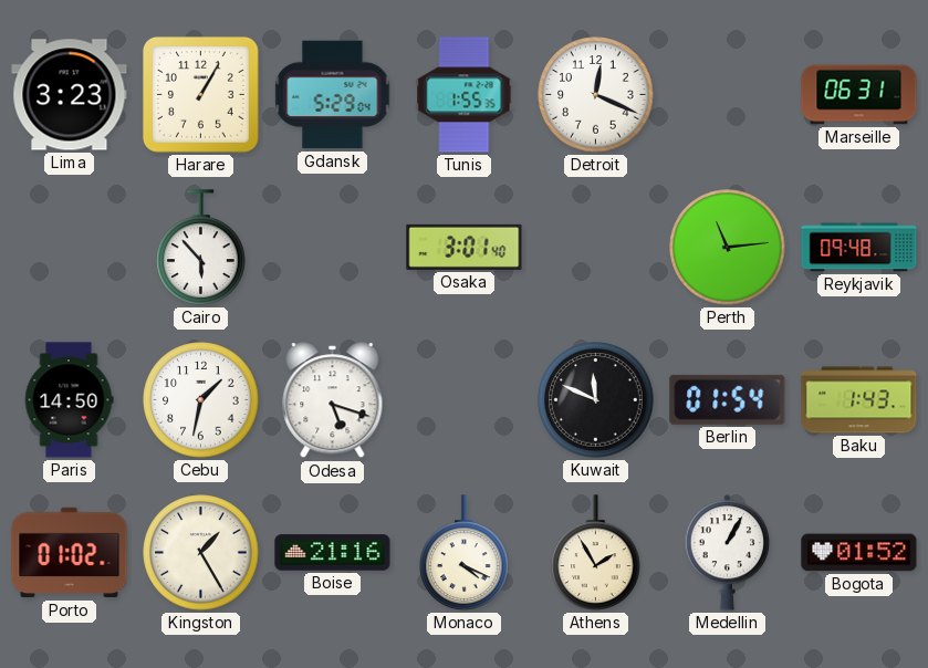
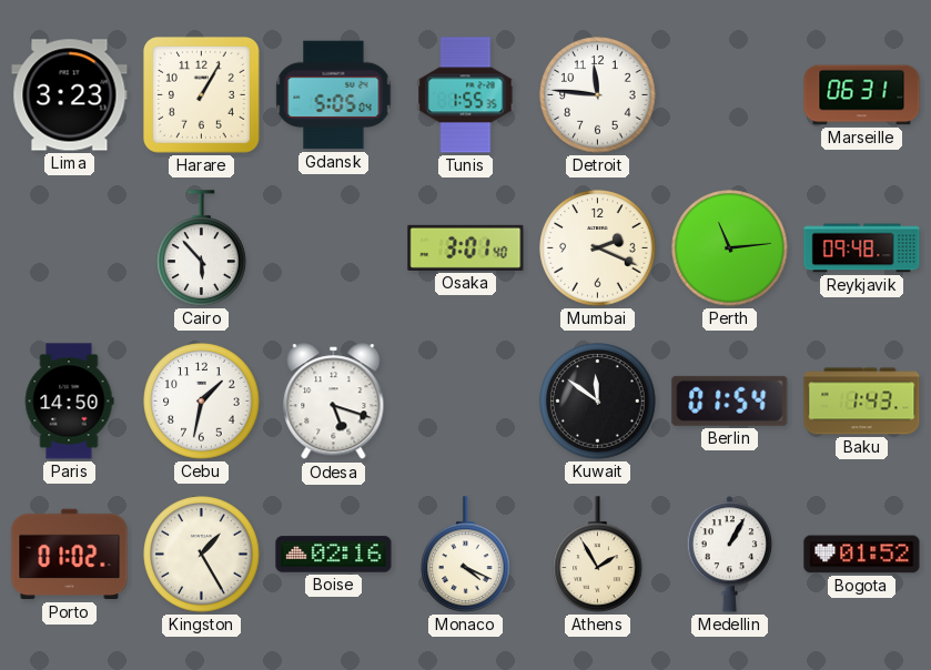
Gdansk: 5:29 -> 5:05 (334, 95)
Detroit: 12:19 -> 11:46 (598, 95)
Mumbai: none -> 2:19 (598, 248)
Kuwait: 11:49 -> 11:51 (598, 402)
Boise: 21:16 -> 02:16 (334, 555)
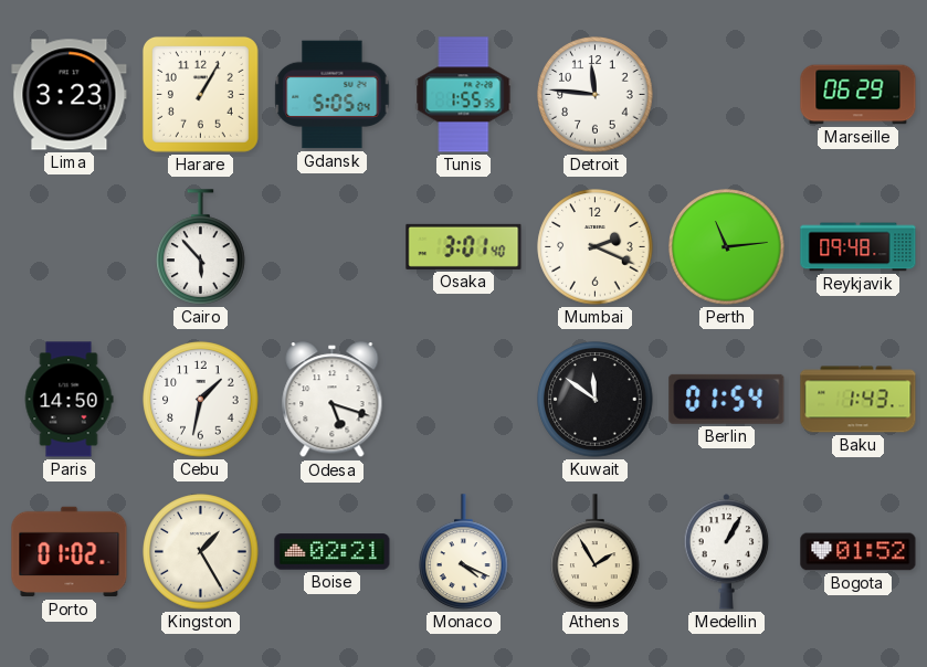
Marseille: 06:31 -> 06:29 (858, 95)
Boise: 02:16 -> 02:21 (333, 552)
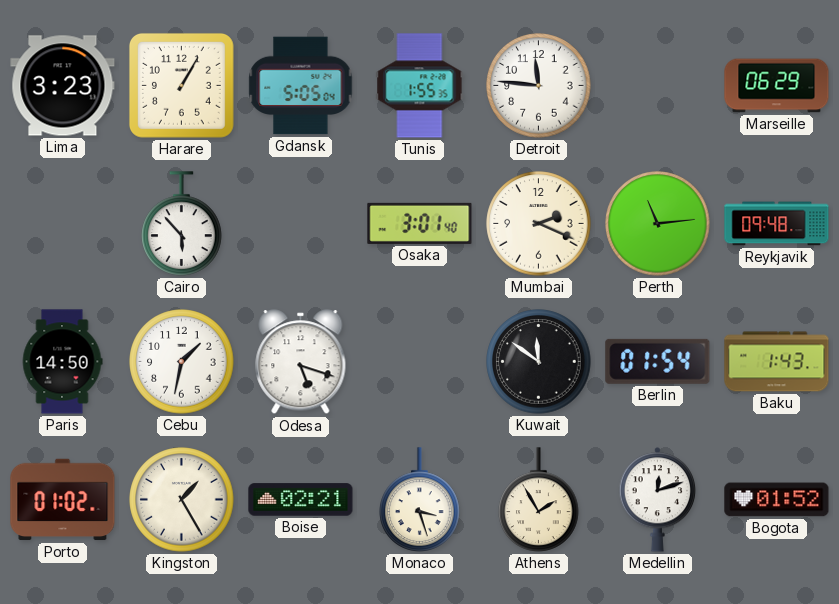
Monaco: 4:19 -> 3:27 (420, 500)
Medellin: 1:05 -> 12:12 (658, 500)
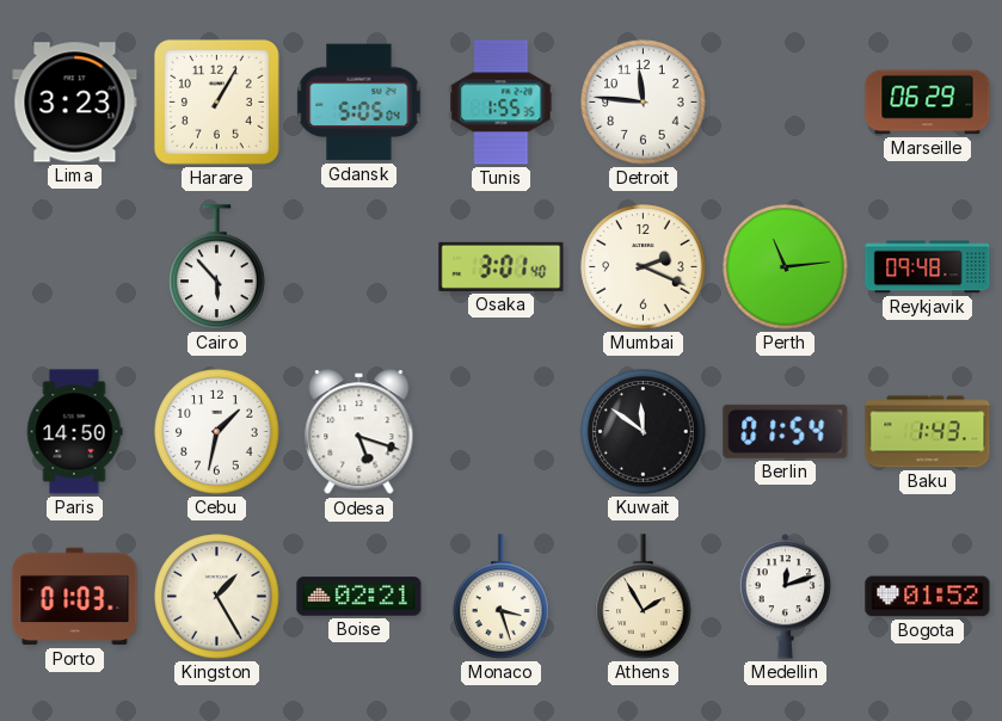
Porto: 01:02 -> 01:03 (75, 597)
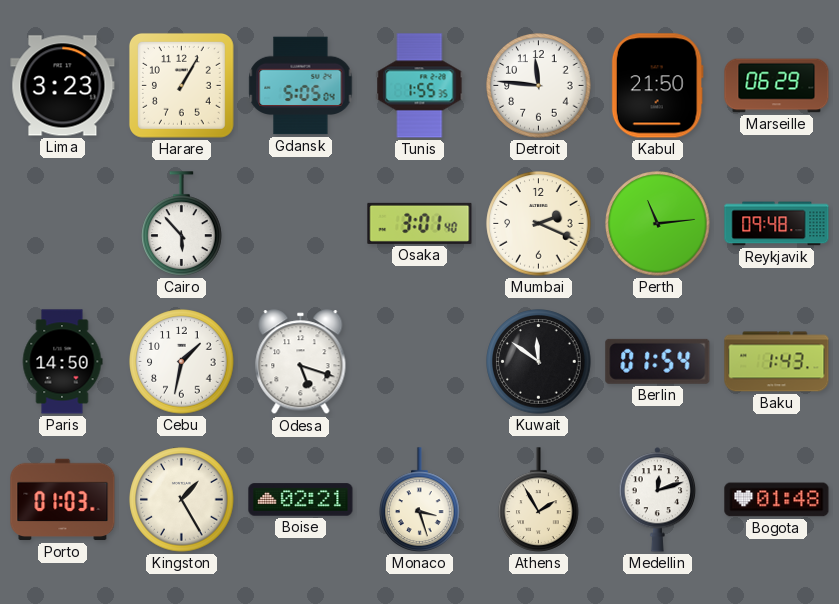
Kabul: none -> 21:50 (657, 86)
Bogota: 01:52 -> 01:48 (777, 500)
